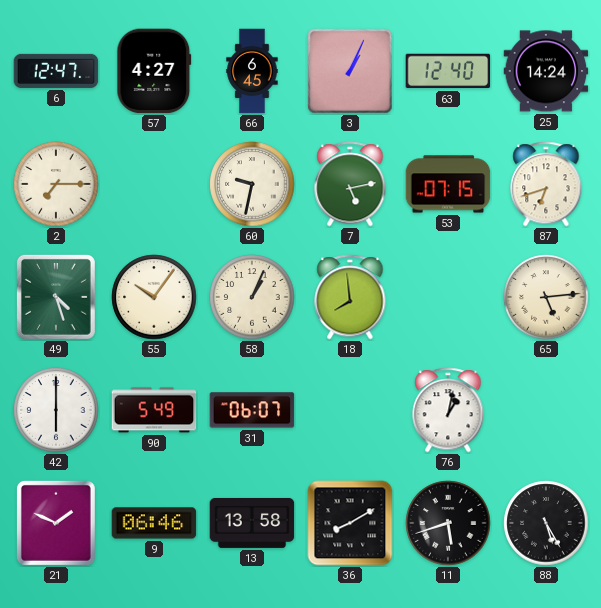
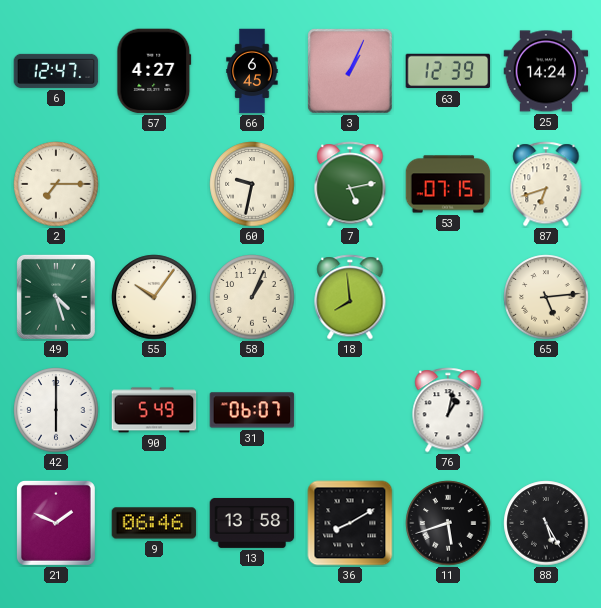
63: 12:40 -> 12:39 (448, 71)
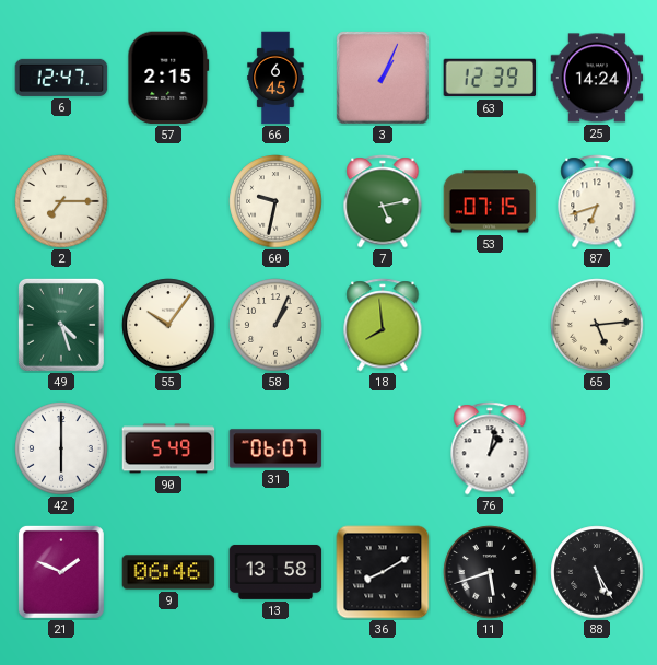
57: 4:27 -> 2:15 (168, 78)
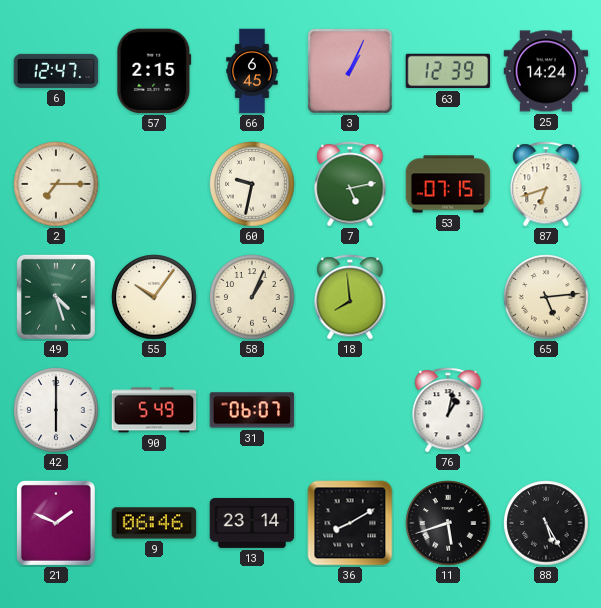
13: 13:58 -> 23:14 (252, 523)
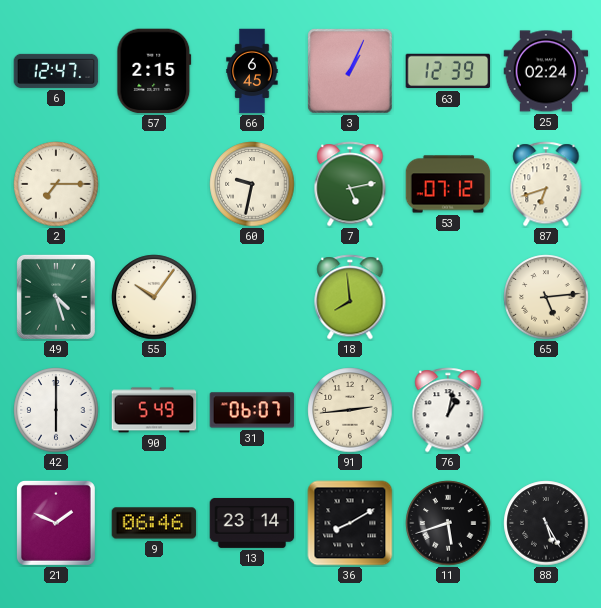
25: 14:24 -> 02:24 (546, 71)
53: 07:15 -> 07:12 (448, 184)
58: 1:04 -> none (252, 297)
91: none -> 2:44 (350, 410)
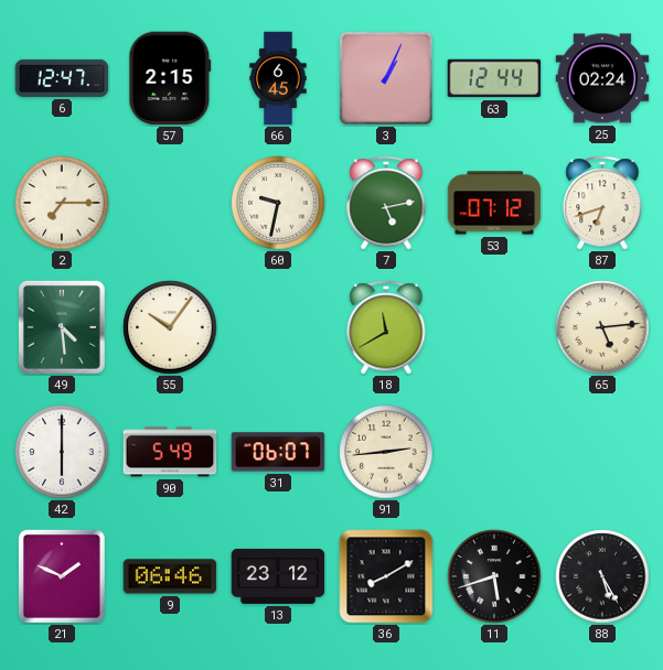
63: 12:39 -> 12:44 (494, 78)
49: 4:27 -> 4:29 (62, 327)
18: 7:59 -> 11:40 (386, 327)
76: 1:02 -> none (448, 410)
13: 23:14 -> 23:12 (278, 576)
